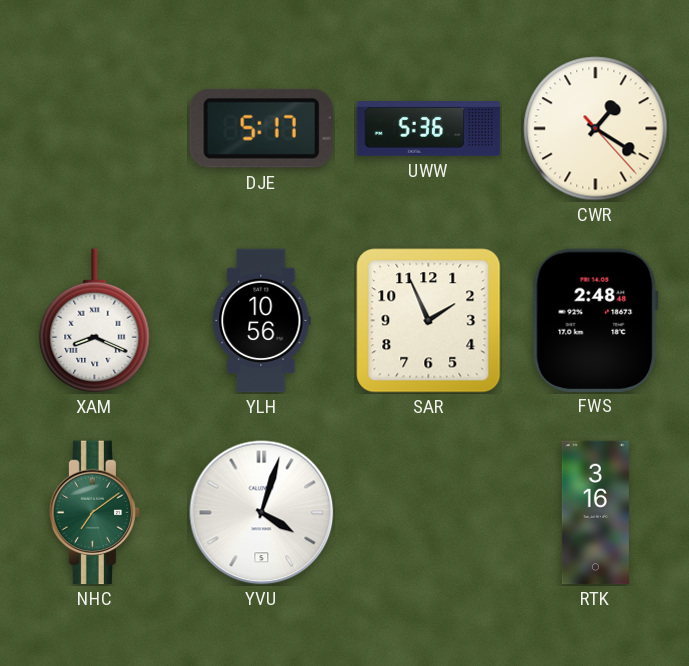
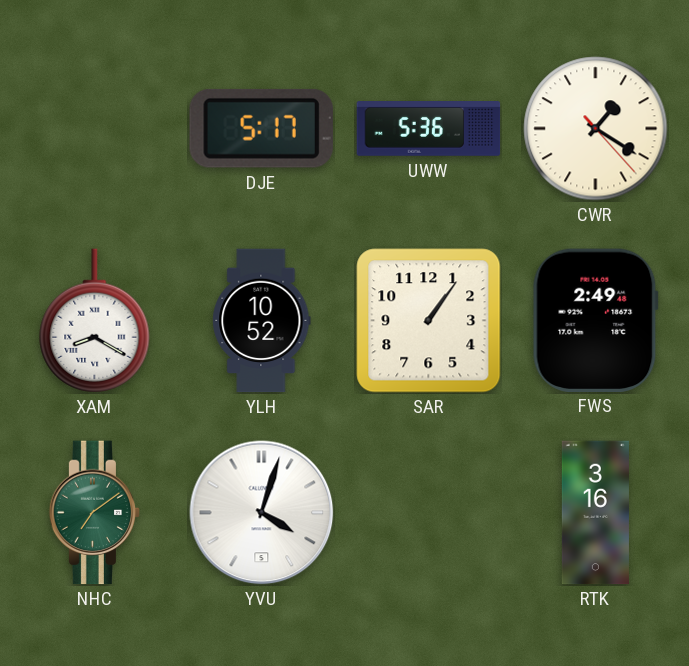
XAM: 8:19 -> 8:20 (95, 321)
YLH: 10:56 -> 10:52 (262, 321)
SAR: 1:56 -> 1:06 (429, 321)
FWS: 2:48 -> 2:49 (595, 320)
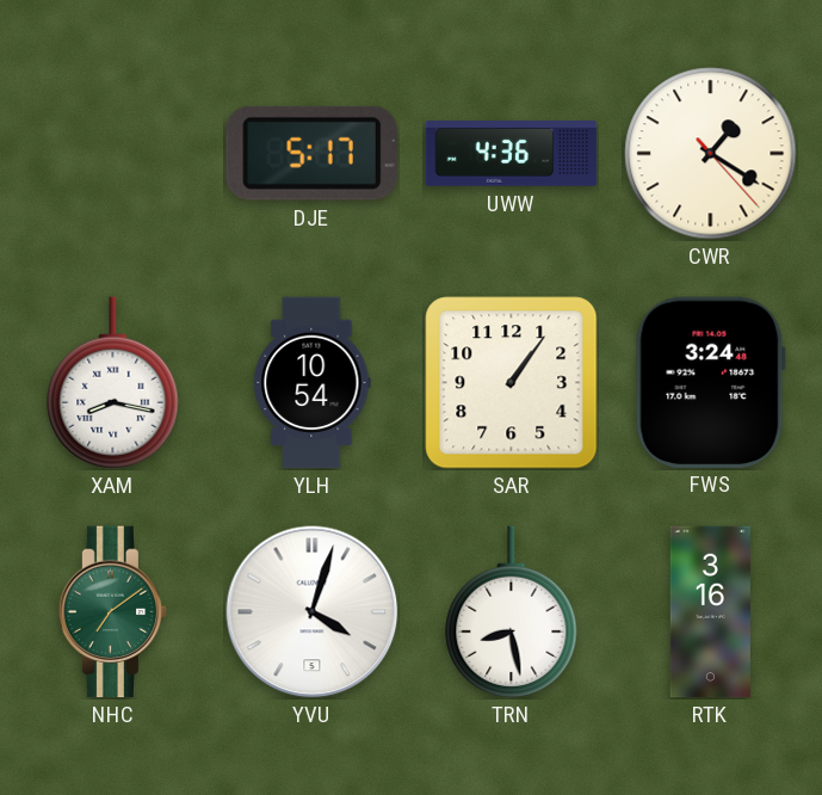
UWW: 5:36 -> 4:36 (512, 154)
XAM: 8:20 -> 8:17 (113, 383)
YLH: 10:52 -> 10:54 (313, 383)
FWS: 2:49 -> 3:24 (710, 382)
TRN: none -> 8:28 (512, 612)
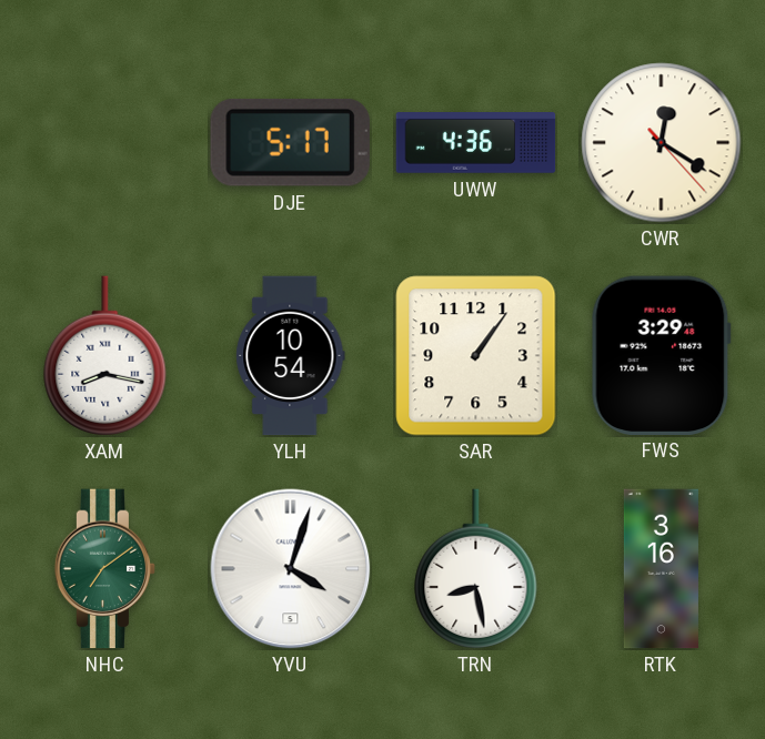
CWR: 1:20 -> 12:20 (662, 143)
FWS: 3:24 -> 3:29 (661, 355)
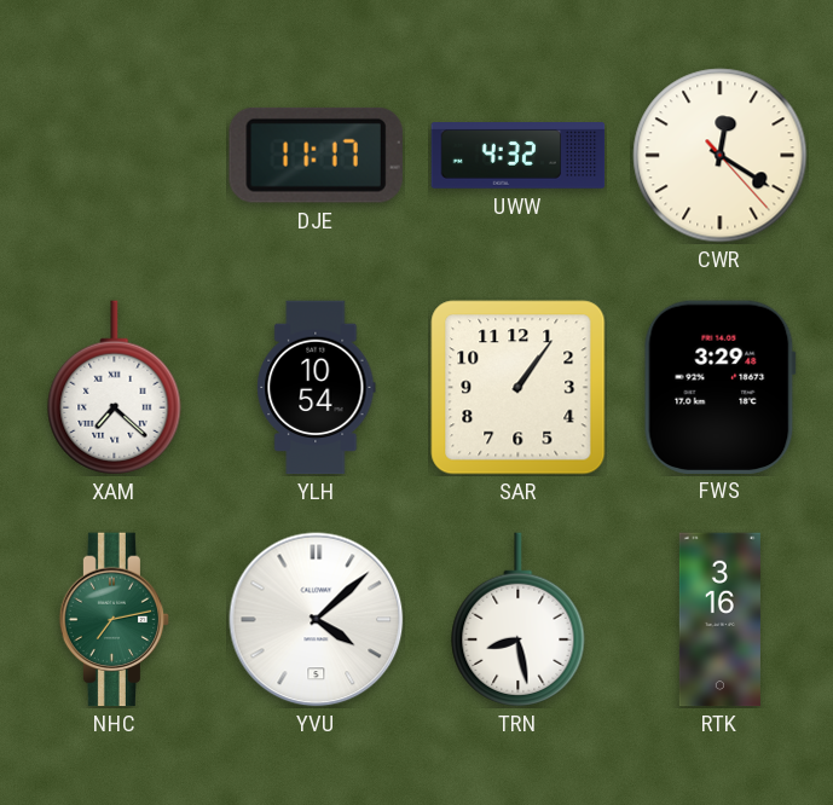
DJE: 5:17 -> 11:17 (316, 155)
UWW: 4:36 -> 4:32 (519, 156)
XAM: 8:17 -> 7:22 (115, 388)
NHC: 7:09 -> 7:13 (115, 620)
YVU: 4:03 -> 4:08 (317, 620)
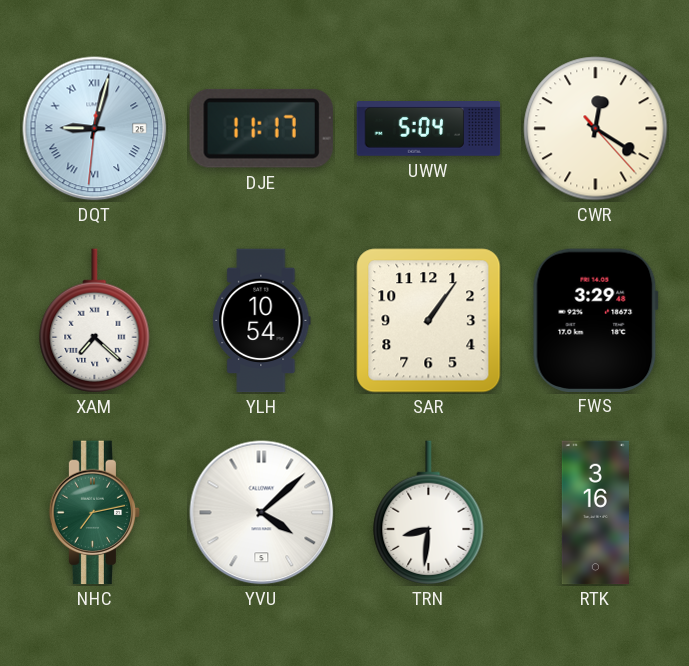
DQT: none -> 9:02 (95, 129)
UWW: 4:32 -> 5:04 (429, 129)
TRN: 8:28 -> 8:31 (429, 513)
